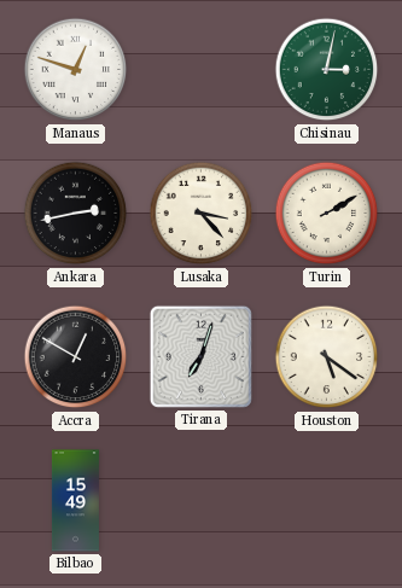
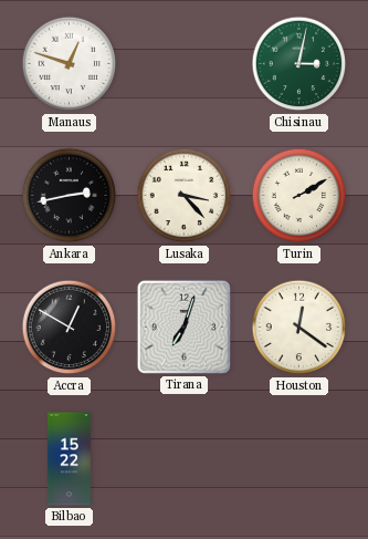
Houston: 5:21 -> 12:21 (299, 328)
Bilbao: 15:49 -> 15:22 (69, 459)
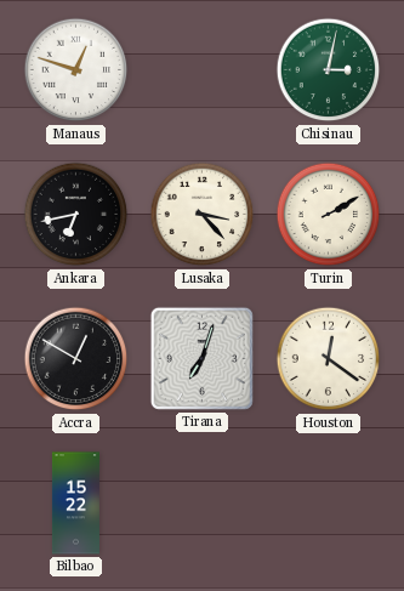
Ankara: 2:43 -> 6:43 (76, 215)
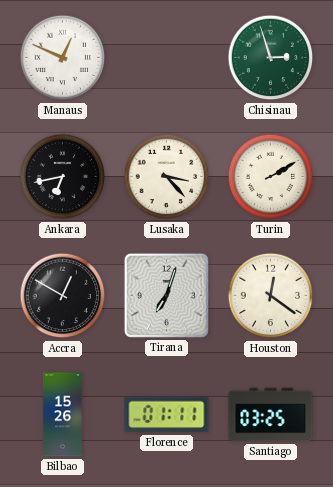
Manaus: 12:48 -> 12:49 (63, 58)
Chisinau: 3:02 -> 2:57 (271, 58)
Bilbao: 15:22 -> 15:26 (62, 415)
Florence: none -> 01:11 (167, 415)
Santiago: none -> 03:25 (271, 415)
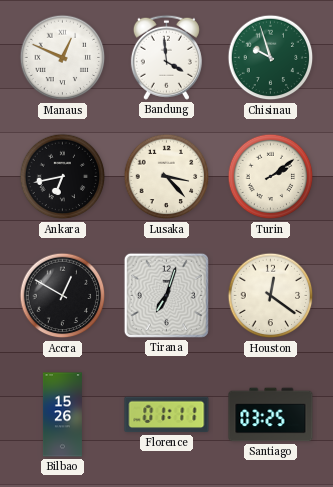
Bandung: none -> 3:59 (166, 57)
Chisinau: 2:57 -> 9:57 (271, 58)
Turin: 2:10 -> 2:09 (271, 177)
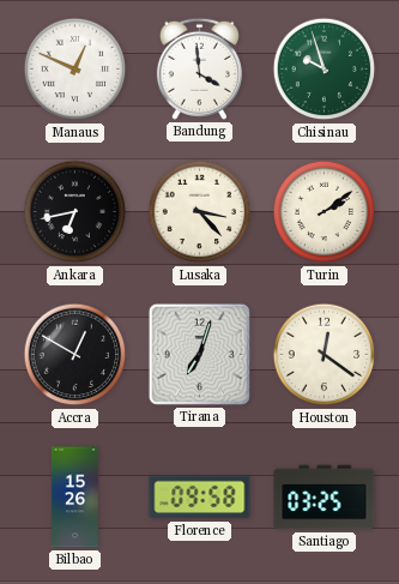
Florence: 01:11 -> 09:58 (200, 498)
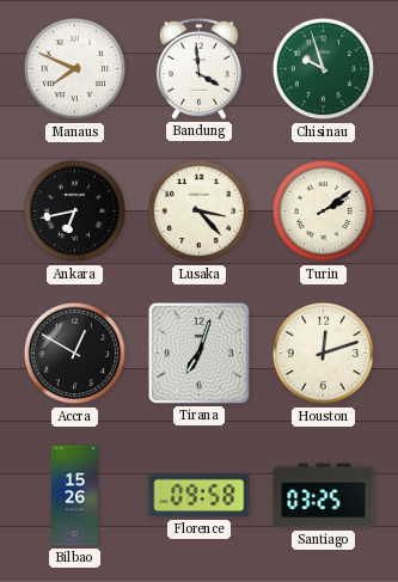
Manaus: 12:49 -> 7:49 (75, 69)
Houston: 12:21 -> 12:12 (324, 354)
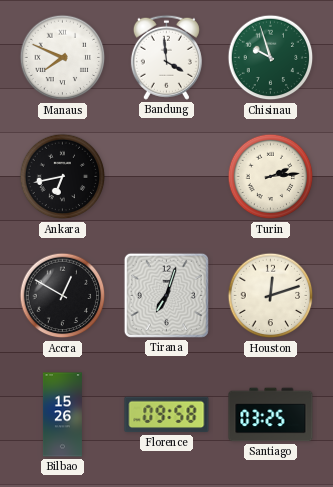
Lusaka: 3:23 -> none (200, 212)
Turin: 2:09 -> 2:14 (271, 177)
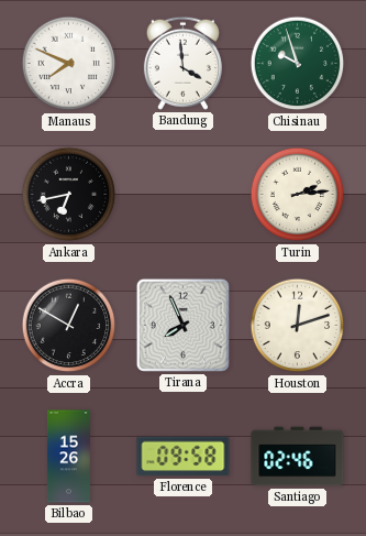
Tirana: 7:03 -> 7:56 (182, 325)
Santiago: 03:25 -> 02:46 (298, 457)
